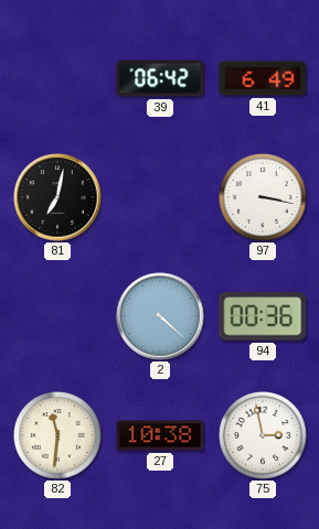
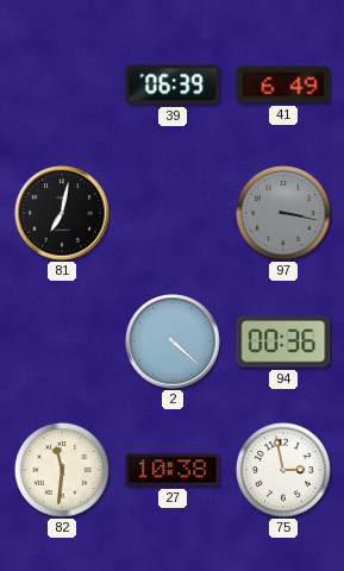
39: 06:42 -> 06:39 (173, 84)
97 dial: white -> grey (283, 213)
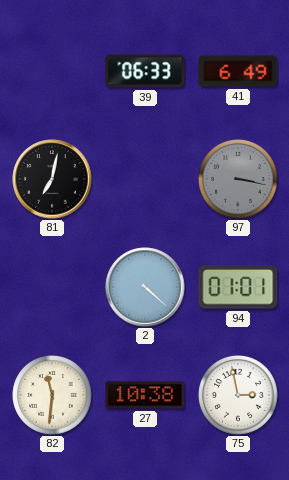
39: 06:39 -> 06:33 (145, 71)
94: 00:36 -> 01:01 (238, 287)
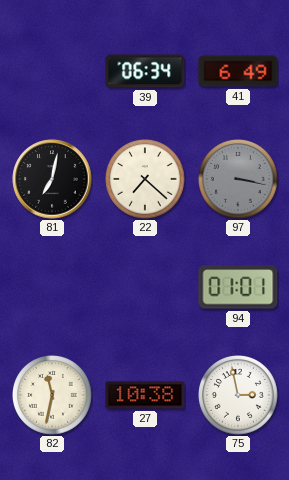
39: 06:33 -> 06:34 (145, 71)
22: none -> 7:22 (145, 179)
2: 4:22 -> none (145, 287)
82: 11:31 -> 11:32 (52, 395)
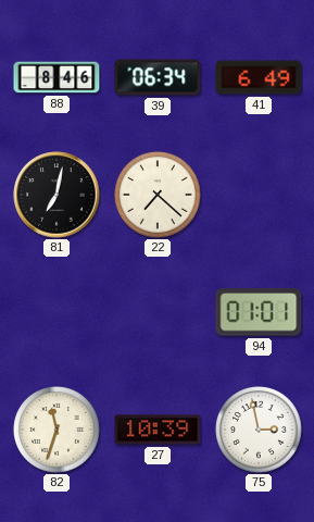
88: none -> 8:46 (56, 77)
97: 3:17 -> none (238, 179)
82: 11:32 -> 11:33 (56, 430)
27: 10:38 -> 10:39 (158, 430)
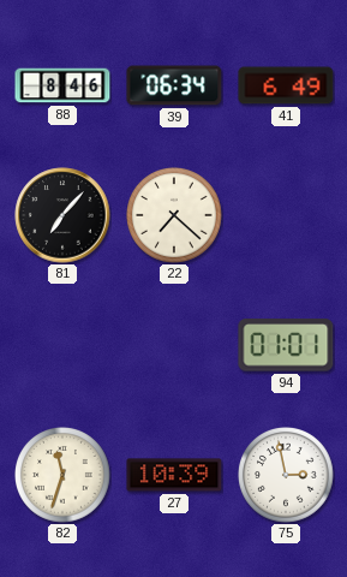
81: 7:02 -> 7:07 (62, 215)
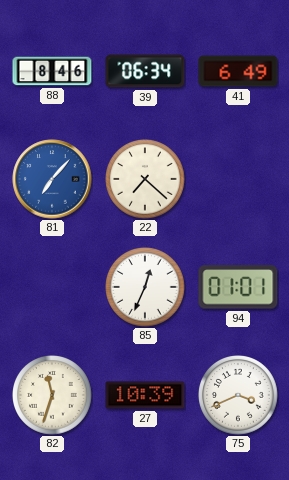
81 dial: black -> blue (52, 179)
85: none -> 12:34 (145, 287)
75: 2:58 -> 3:41 (238, 395)
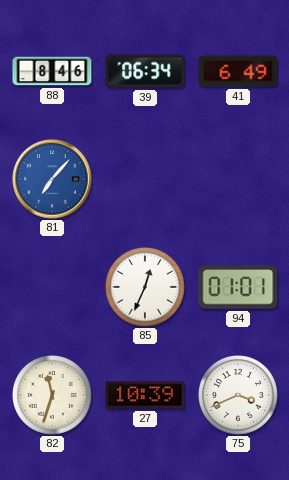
22: 7:22 -> none (145, 179)
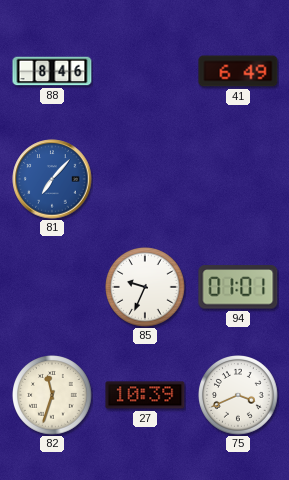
39: 06:34 -> none (145, 71)
85: 12:34 -> 9:34 (145, 287)
